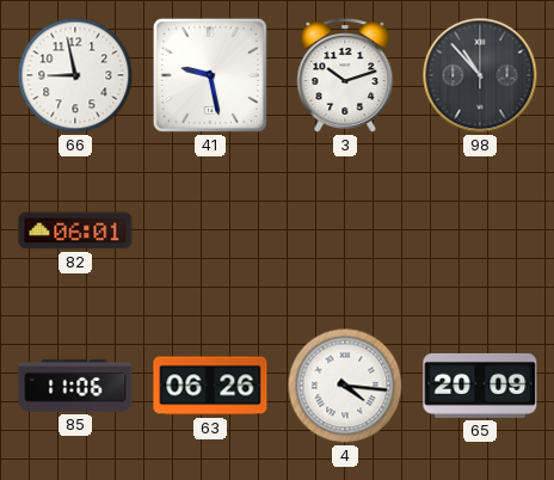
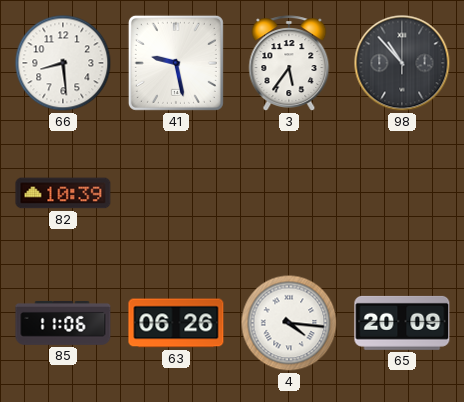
66: 8:58 -> 8:29 (63, 63)
3: 10:12 -> 5:36 (289, 63)
82: 06:01 -> 10:39 (63, 193)
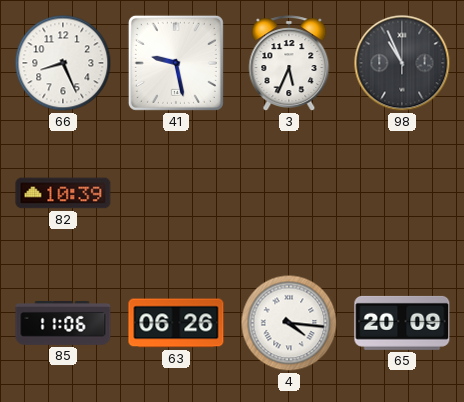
66: 8:29 -> 8:26 (63, 63)
3: 5:36 -> 5:34 (289, 63)
98: 10:53 -> 10:56 (402, 63)
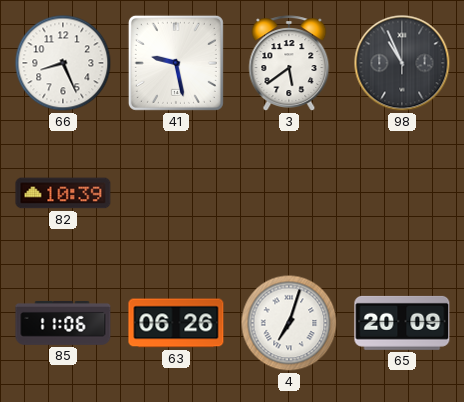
3: 5:34 -> 5:39 (289, 63)
4: 4:16 -> 7:03 (289, 323)
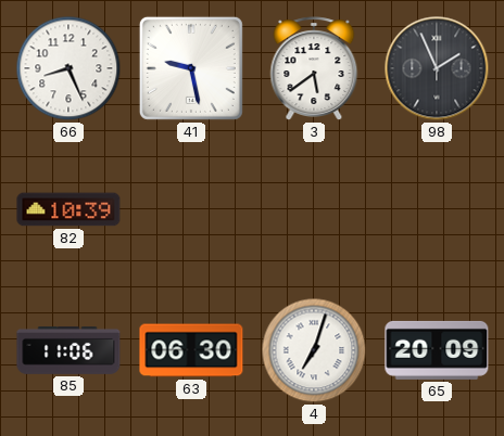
98: 10:56 -> 1:56 (437, 68)
63: 06:26 -> 06:30 (191, 350)
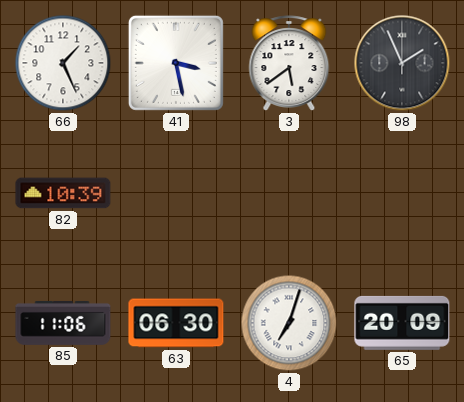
66: 8:26 -> 1:26 (63, 63)
41: 9:28 -> 3:28 (176, 63)
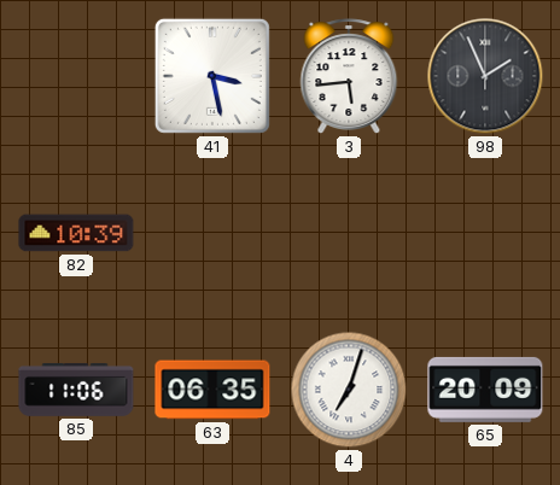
66: 1:26 -> none (63, 63)
3: 5:39 -> 5:44 (349, 76)
63: 06:30 -> 06:35 (212, 390)
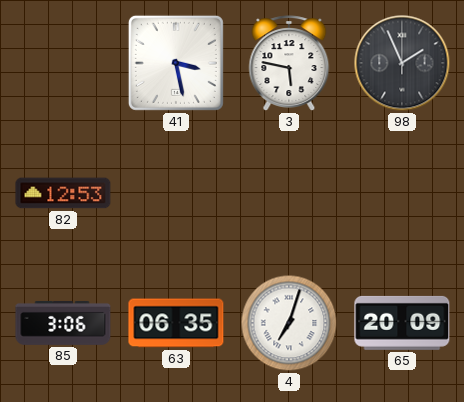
3: 5:44 -> 5:47 (289, 63)
82: 10:39 -> 12:53 (63, 193)
85: 11:06 -> 3:06 (63, 323)
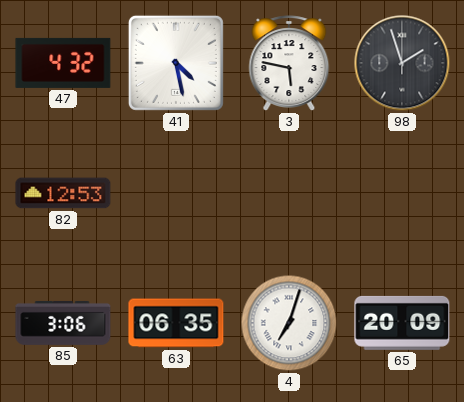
47: none -> 4:32 (63, 63)
41: 3:28 -> 4:28 (176, 63)
98: 1:56 -> 1:57 (402, 63)
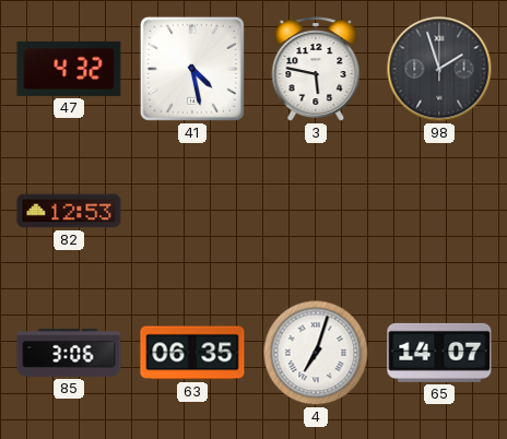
65: 20:09 -> 14:07 (439, 353)
